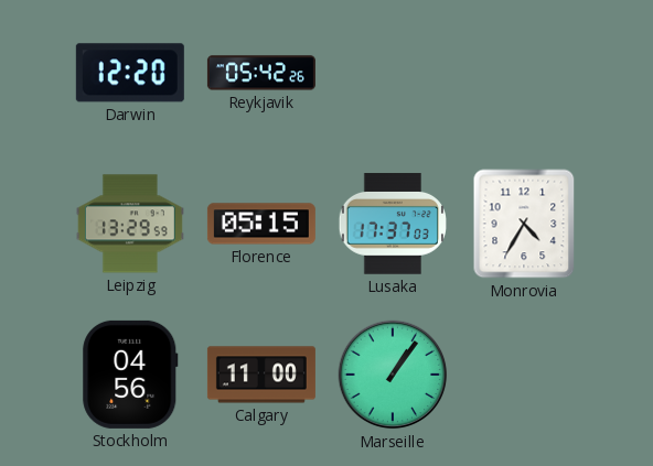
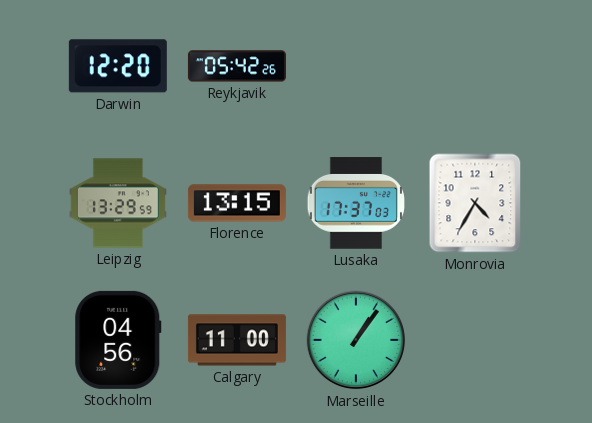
Florence: 05:15 -> 13:15 (237, 203)
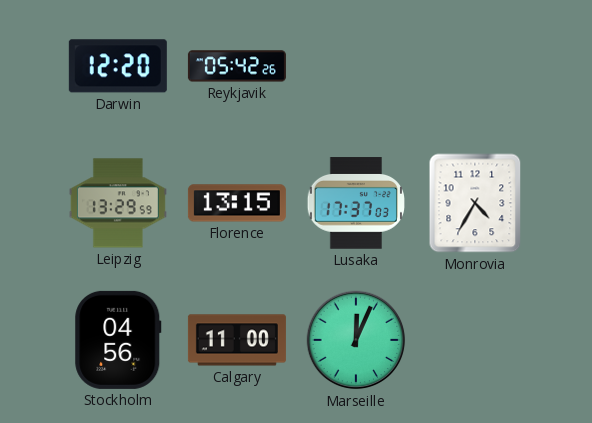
Marseille: 1:06 -> 12:04 (356, 340)
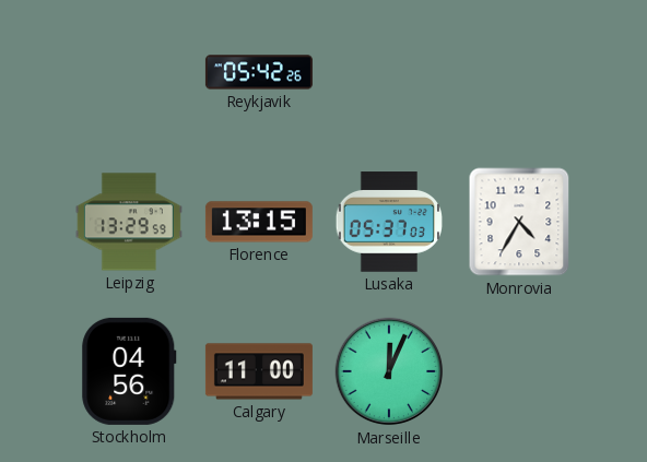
Darwin: 12:20 -> none (118, 66)
Lusaka: 17:37 -> 05:37 (388, 222)
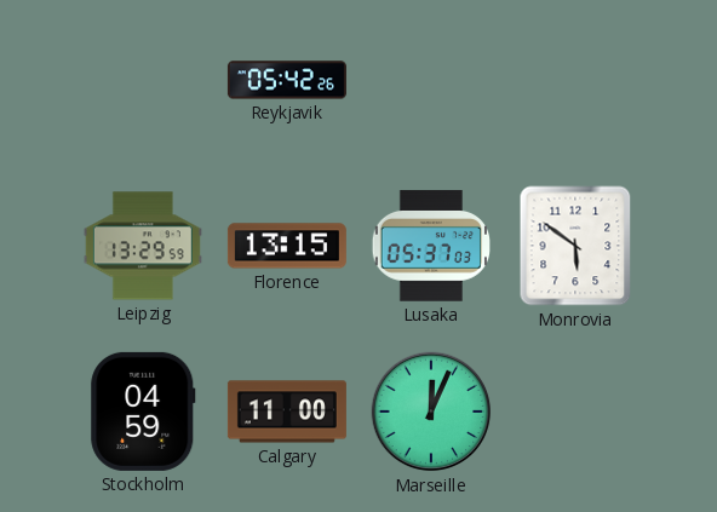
Monrovia: 4:35 -> 5:51 (575, 246)
Stockholm: 04:56 -> 04:59 (143, 412)
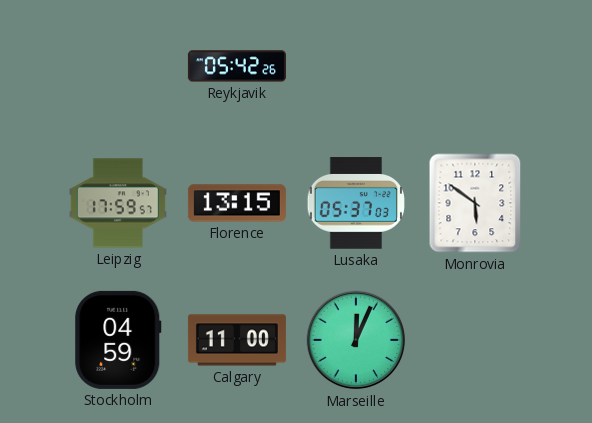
Leipzig: 13:29 -> 17:59 (118, 203)
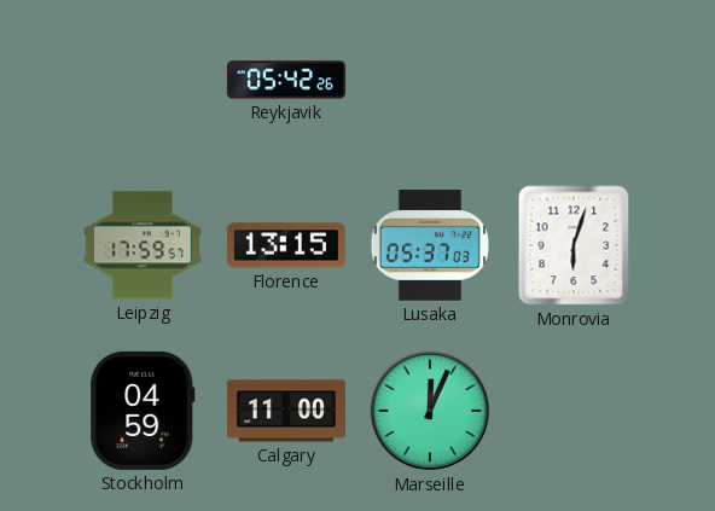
Monrovia: 5:51 -> 6:03 (574, 245)
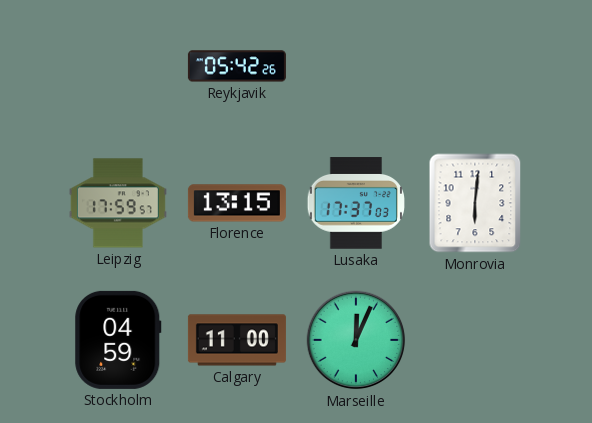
Lusaka: 05:37 -> 17:37 (355, 203)
Monrovia: 6:03 -> 6:01 (475, 203)
